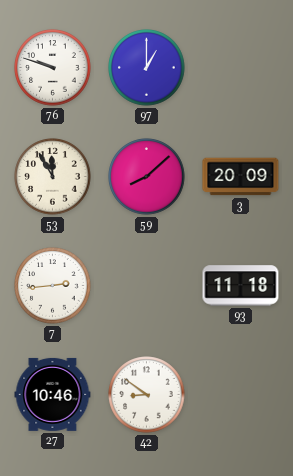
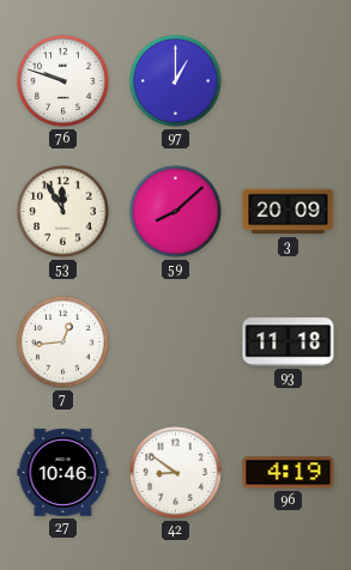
7: 2:44 -> 12:44 (63, 342)
96: none -> 4:19 (289, 473)
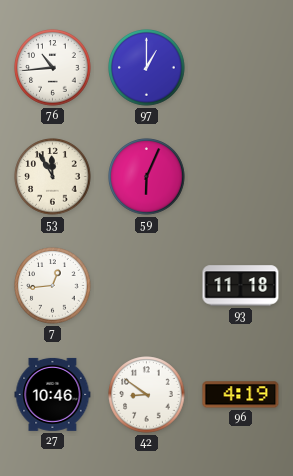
76: 9:48 -> 10:44 (53, 68)
59: 8:08 -> 6:04 (147, 177)
3: 20:09 -> none (289, 212)
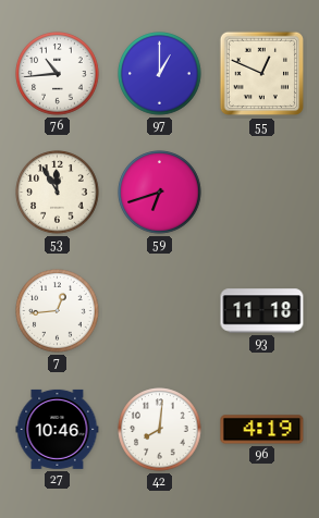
55: none -> 12:49 (262, 74)
59: 6:04 -> 6:42 (160, 193)
42: 8:51 -> 8:01 (160, 430)
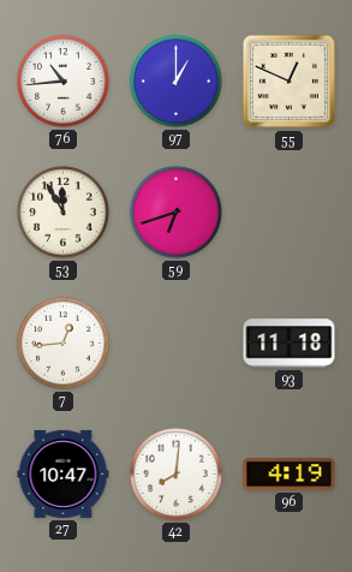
27: 10:46 -> 10:47 (64, 473)
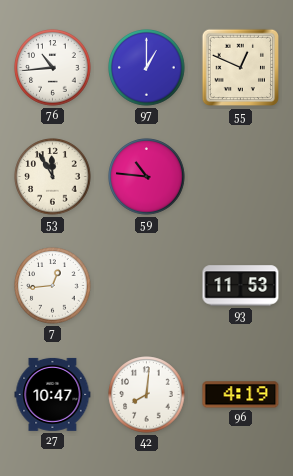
59: 6:42 -> 10:46 (147, 177)
93: 11:18 -> 11:53 (241, 286)
